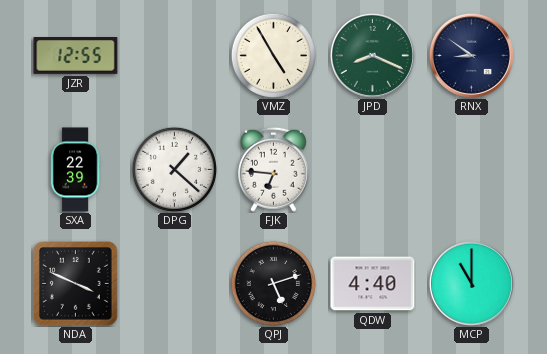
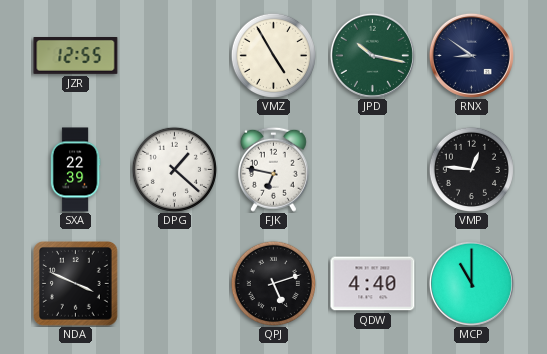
JPD: 8:19 -> 10:17 (372, 55)
FJK: 6:46 -> 6:47 (273, 169)
VMP: none -> 12:46 (471, 169)
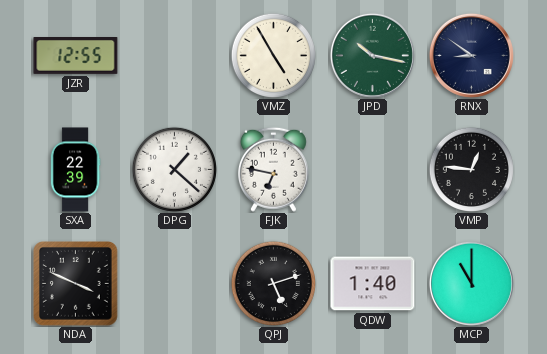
QDW: 4:40 -> 1:40 (373, 284)
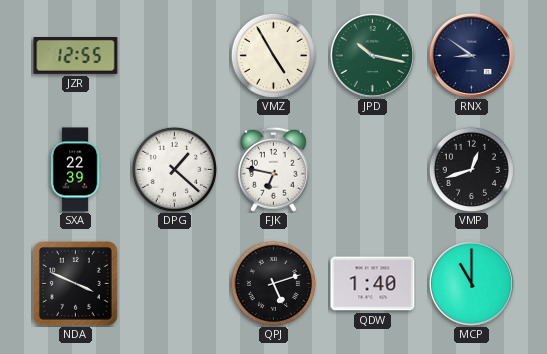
VMP: 12:46 -> 12:42 (471, 169)
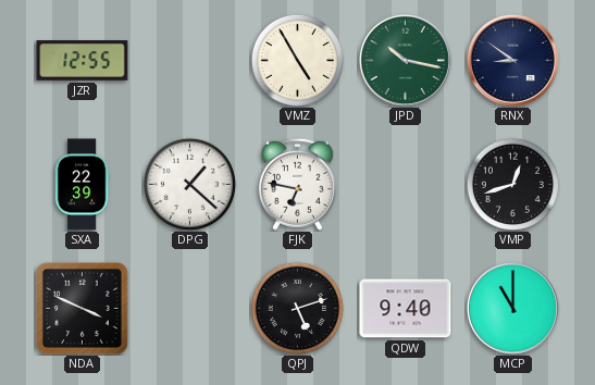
QDW: 1:40 -> 9:40 (406, 309)
